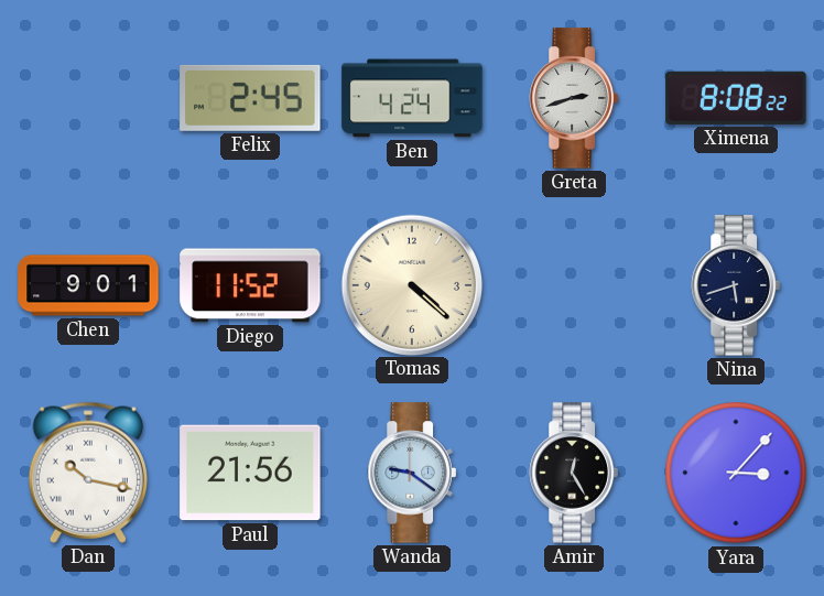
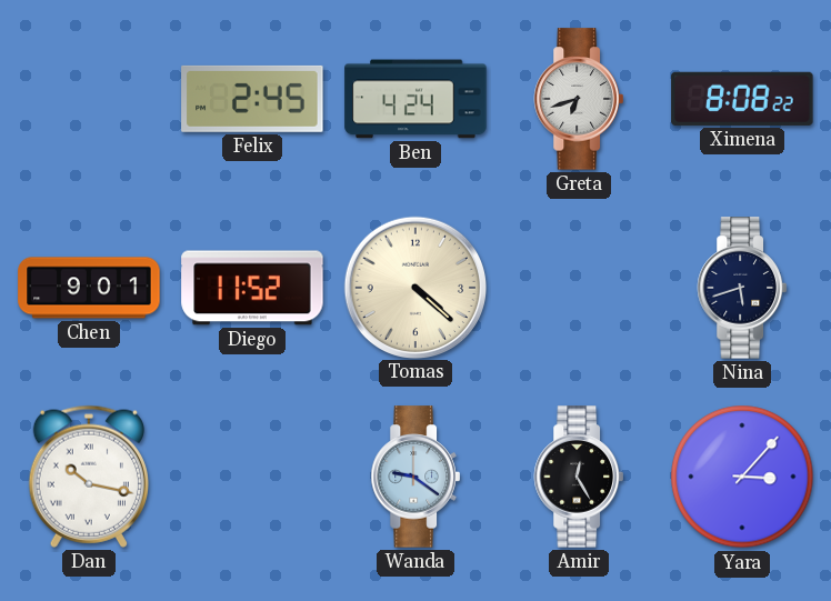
Greta: 2:42 -> 6:42 (579, 99)
Paul: 21:56 -> none (250, 473)
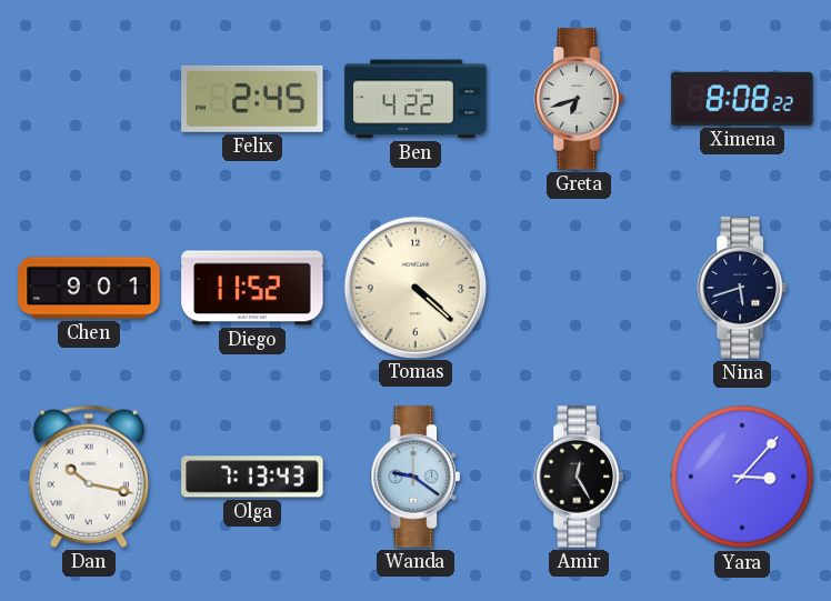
Ben: 4:24 -> 4:22 (416, 99)
Olga: none -> 7:13 (252, 477)
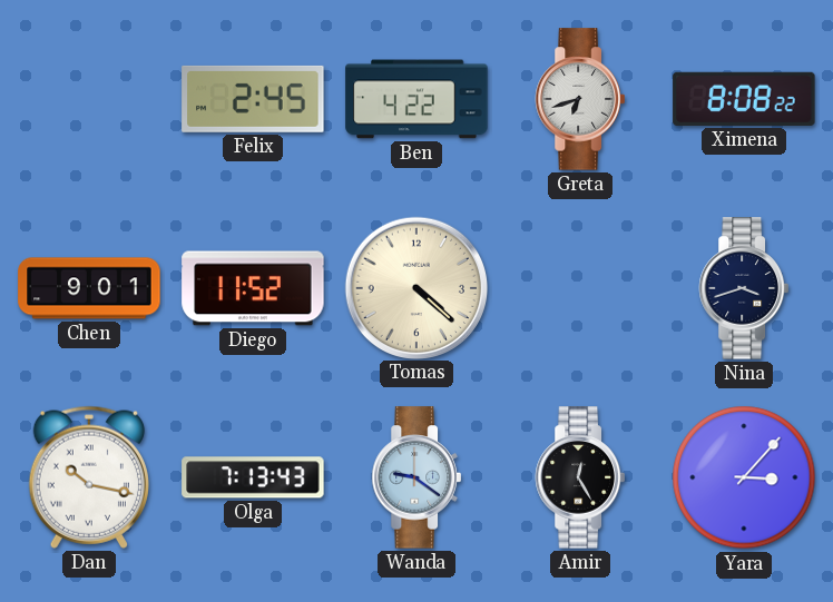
Nina: 5:42 -> 3:42 (744, 288)
